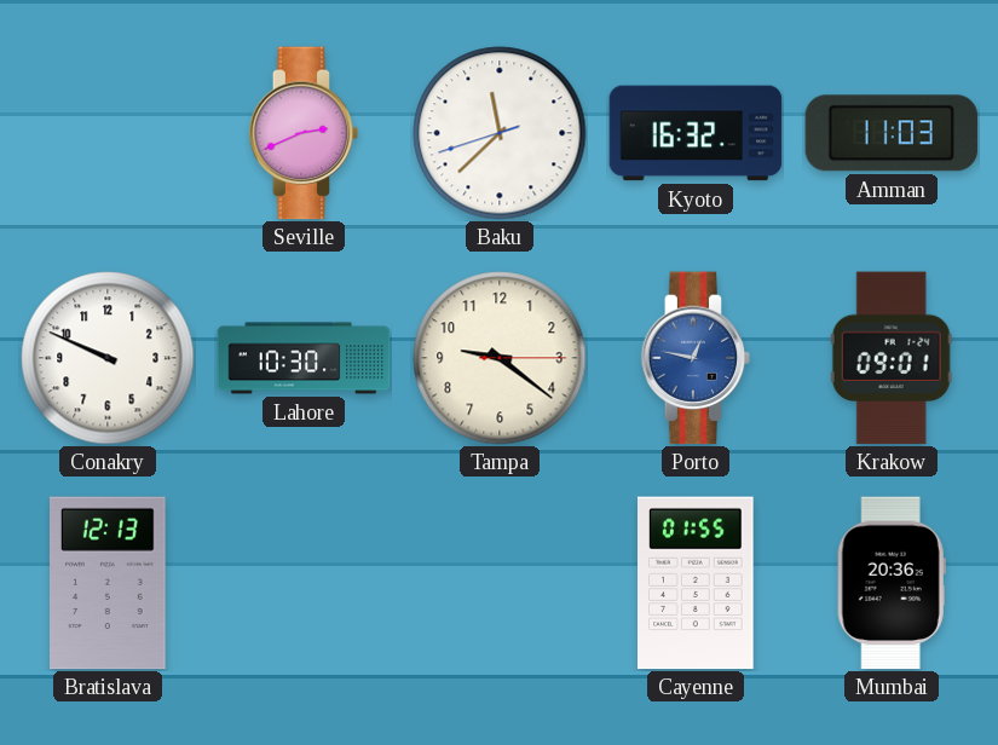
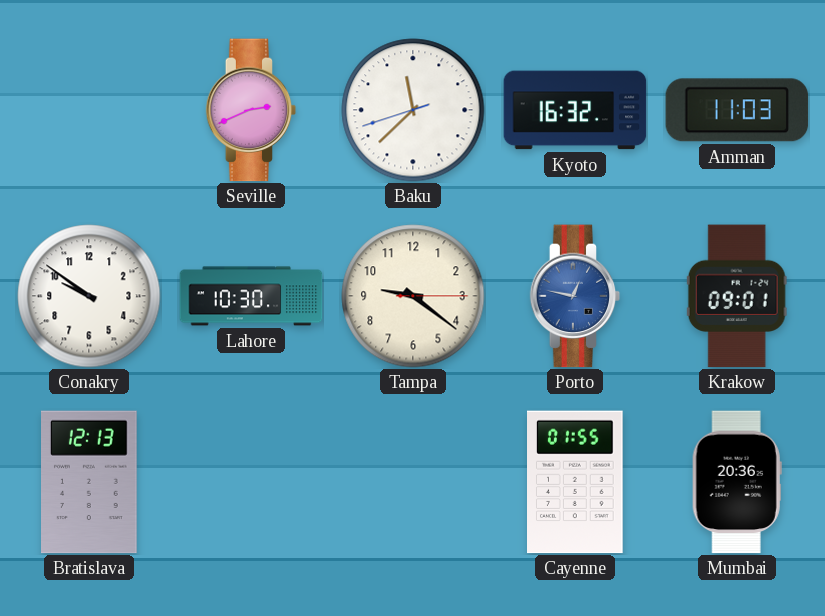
Conakry: 9:49 -> 9:51 (89, 296)
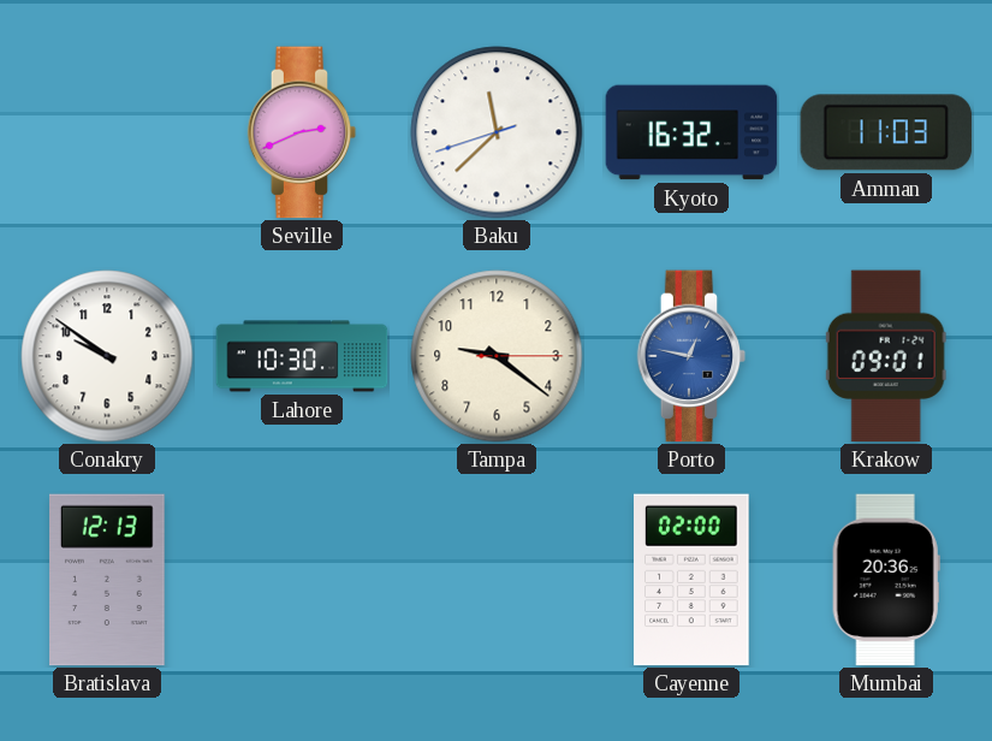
Cayenne: 01:55 -> 02:00 (693, 580)
